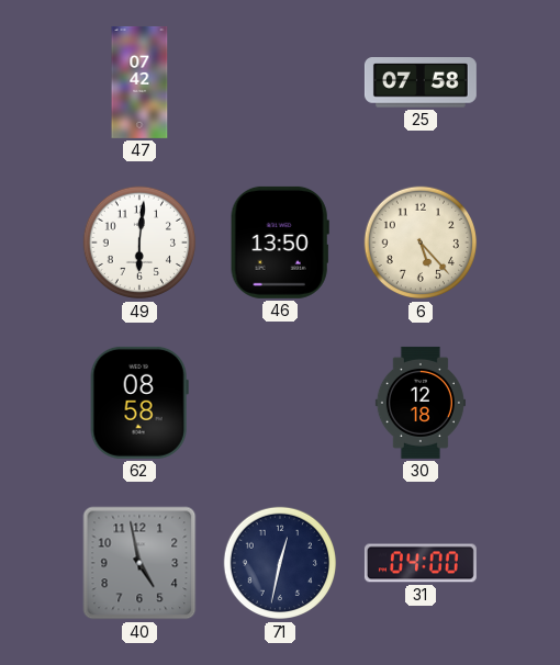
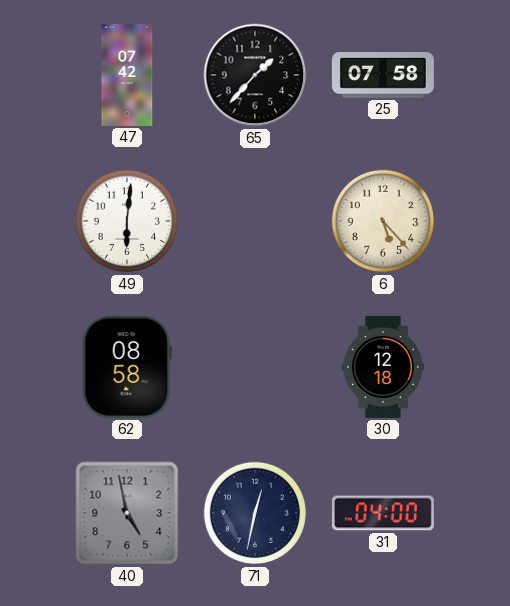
65: none -> 1:37 (255, 75)
46: 13:50 -> none (280, 243)
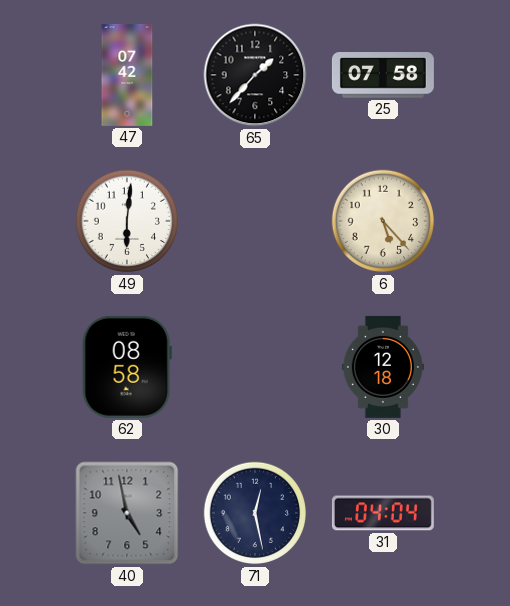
71: 12:32 -> 12:28 (255, 513)
31: 04:00 -> 04:04 (383, 513)
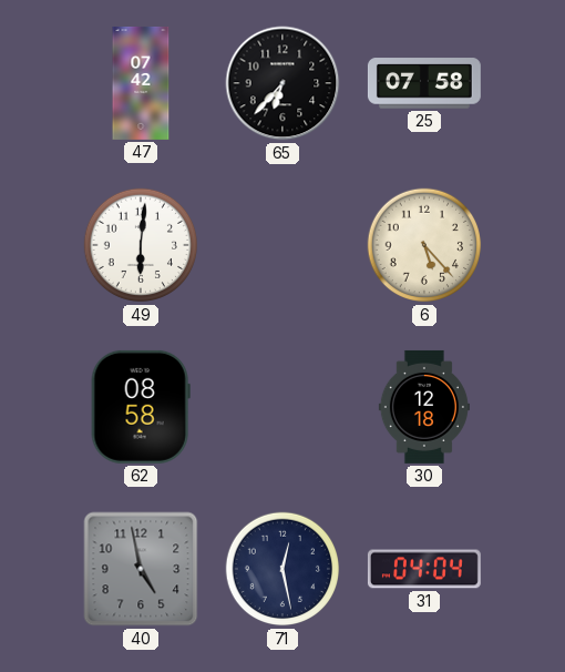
65: 1:37 -> 6:37 (282, 83)
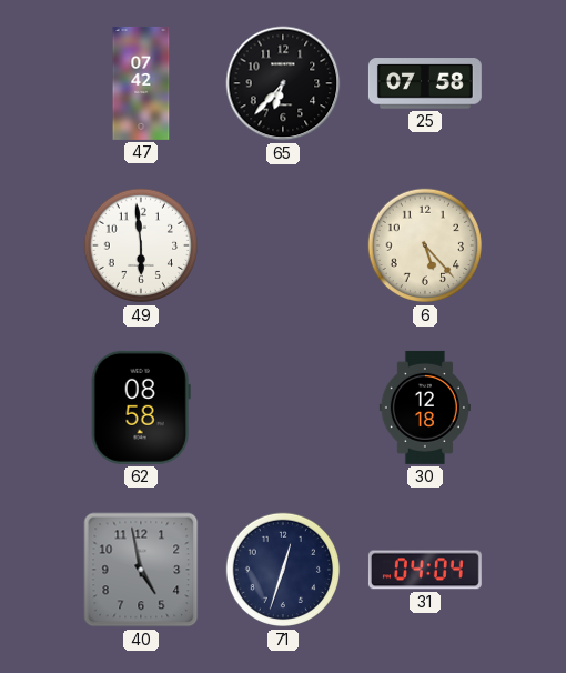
49: 6:01 -> 5:59 (141, 245)
71: 12:28 -> 12:33 (283, 570)
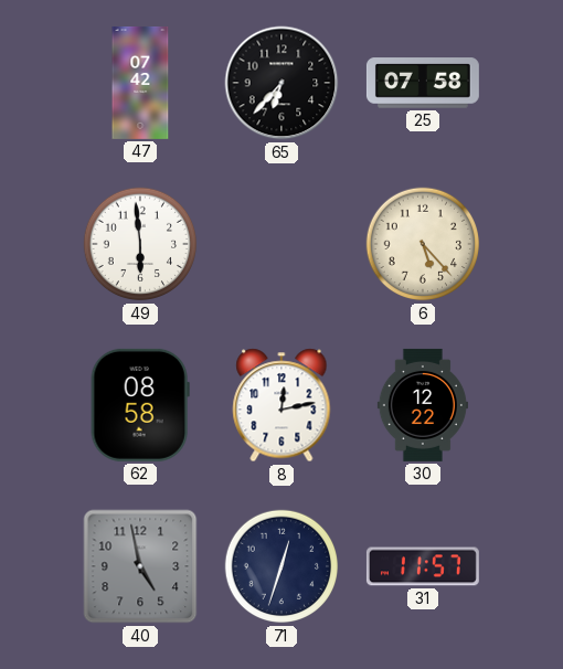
8: none -> 12:13 (281, 405)
30: 12:18 -> 12:22 (423, 405)
31: 04:04 -> 11:57 (423, 566)
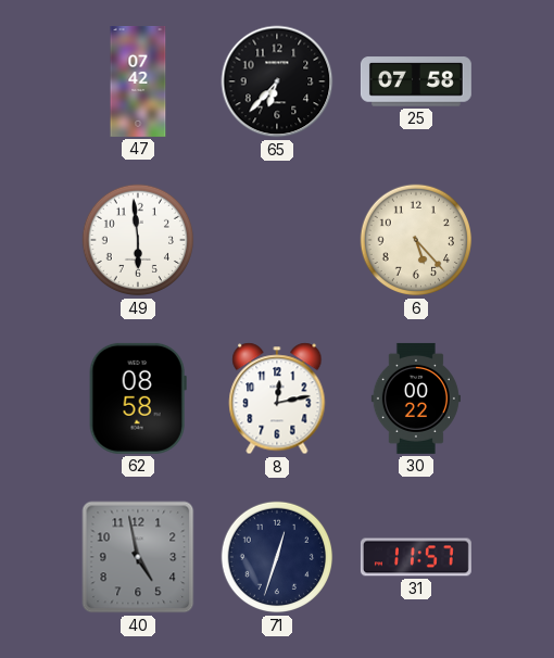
30: 12:22 -> 00:22 (416, 398)
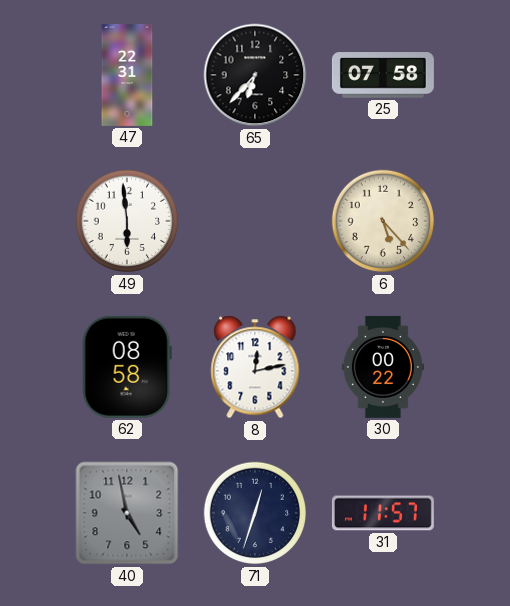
47: 07:42 -> 22:31 (127, 75)
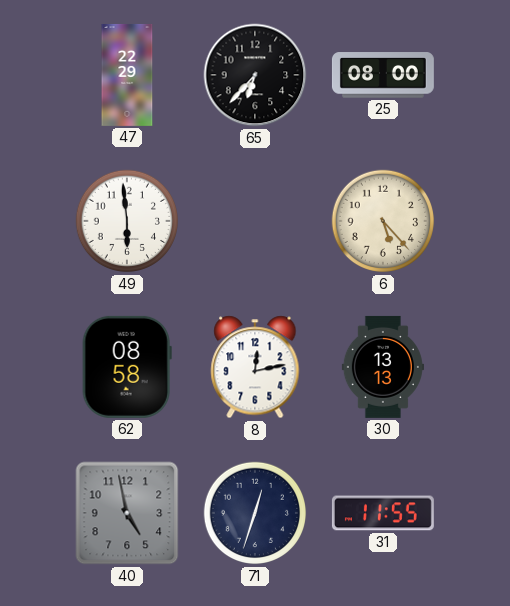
47: 22:31 -> 22:29 (127, 75)
25: 07:58 -> 08:00 (383, 75)
30: 00:22 -> 13:13 (383, 367)
31: 11:57 -> 11:55 (383, 513)
